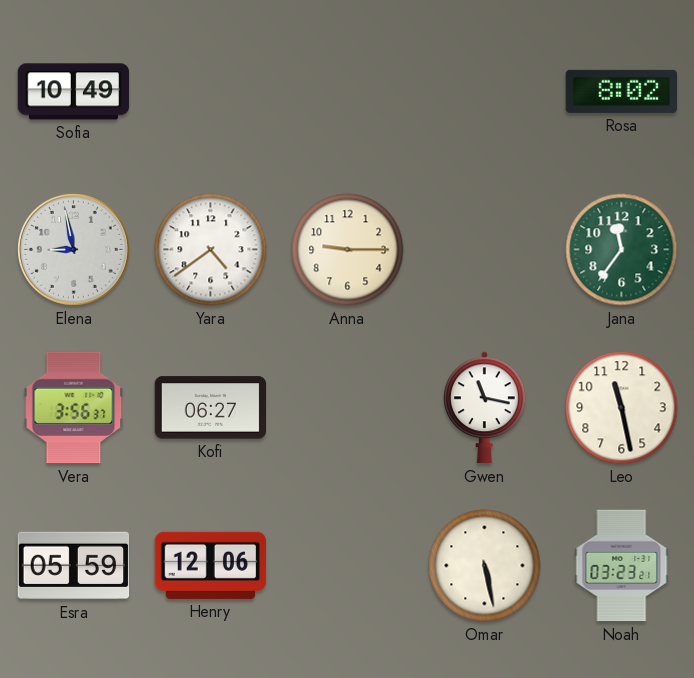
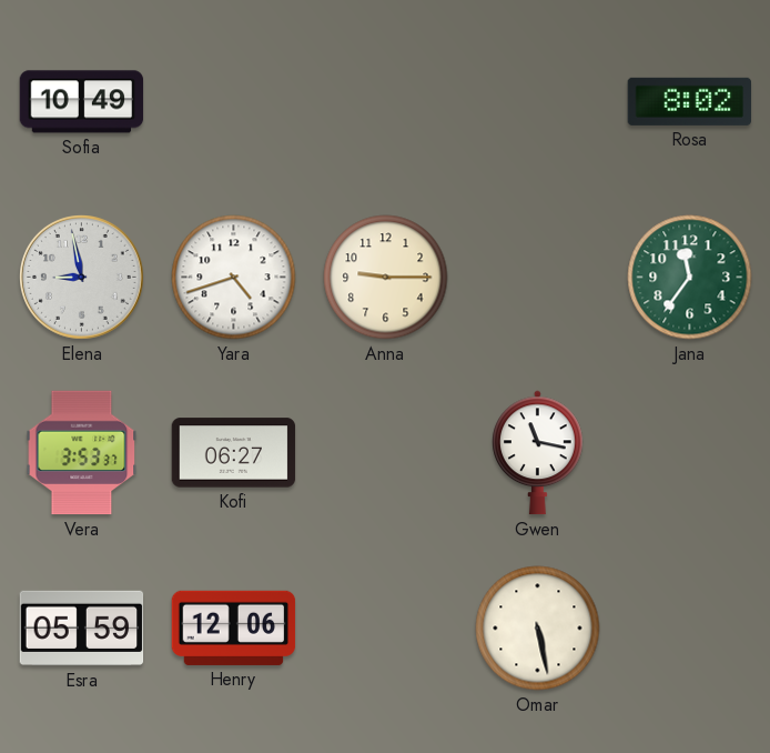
Yara: 4:39 -> 4:42 (234, 278)
Vera: 3:56 -> 3:53 (82, 453)
Leo: 11:28 -> none (622, 408)
Noah: 03:23 -> none (622, 566)
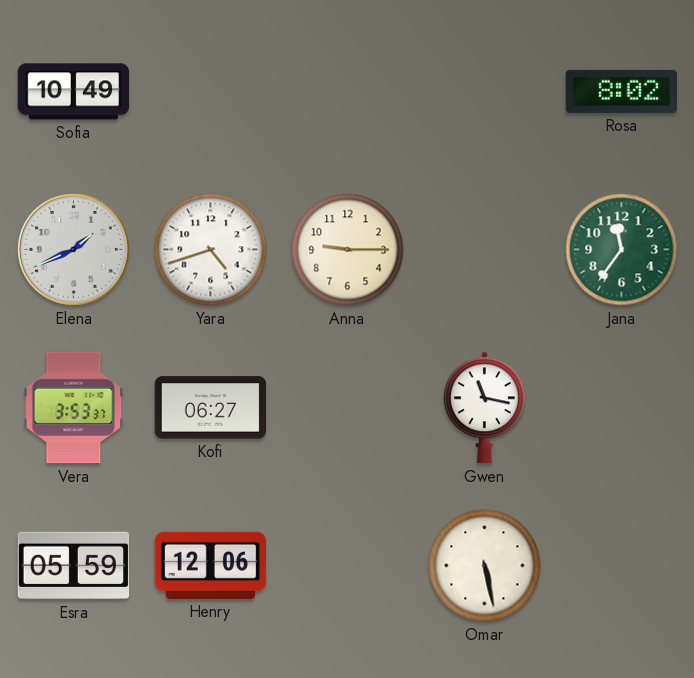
Elena: 8:58 -> 1:41 (74, 250)
